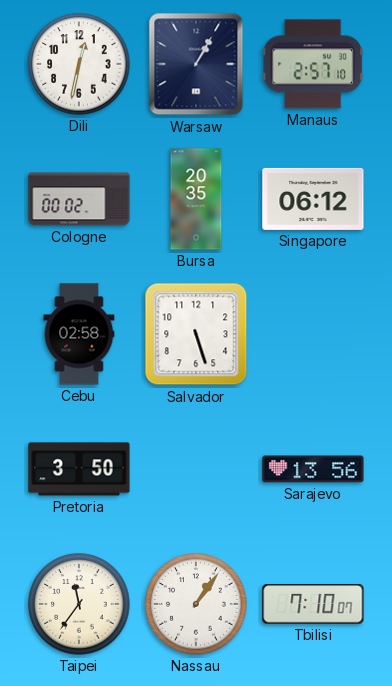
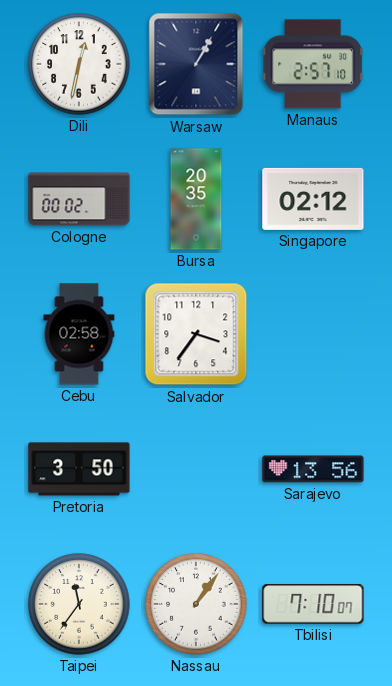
Singapore: 06:12 -> 02:12 (313, 199)
Salvador: 5:27 -> 3:36 (196, 334)
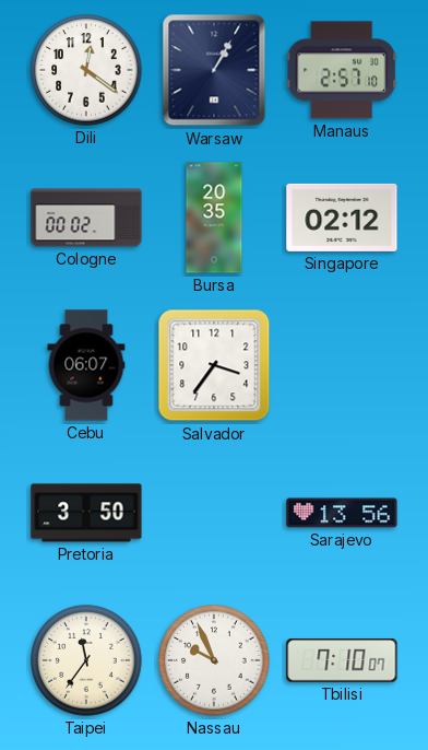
Dili: 12:32 -> 12:21 (86, 70)
Cebu: 02:58 -> 06:07 (86, 365)
Nassau: 1:06 -> 9:56 (214, 660)
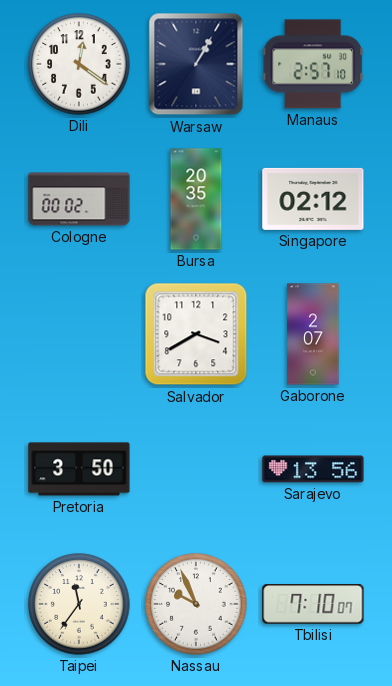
Cebu: 06:07 -> none (86, 365)
Salvador: 3:36 -> 3:40 (196, 334)
Gaborone: none -> 2:07 (313, 334)
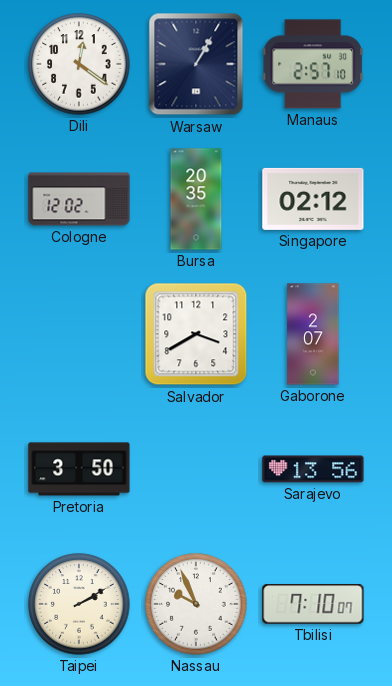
Cologne: 00:02 -> 12:02 (79, 199)
Taipei: 11:36 -> 2:10 (79, 604)
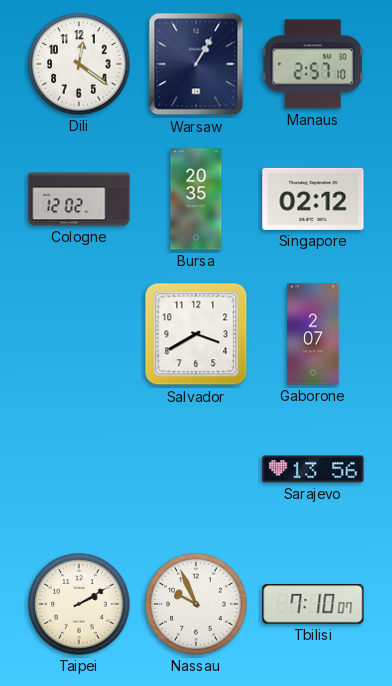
Pretoria: 3:50 -> none (79, 469)
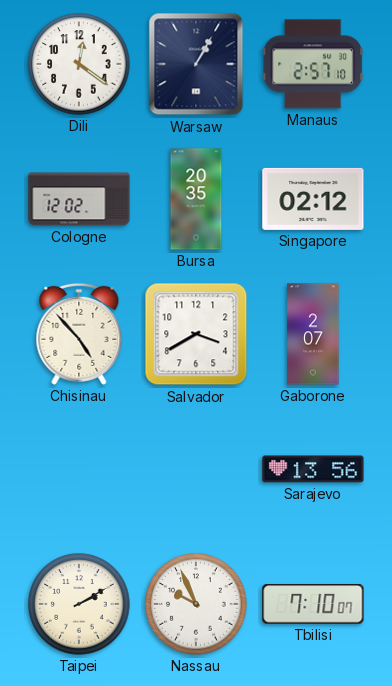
Chisinau: none -> 4:53 (79, 334)
